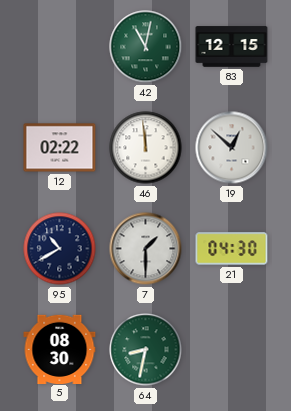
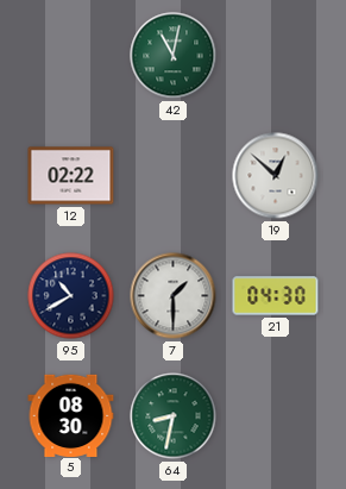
83: 12:15 -> none (232, 47)
46: 11:59 -> none (146, 148)
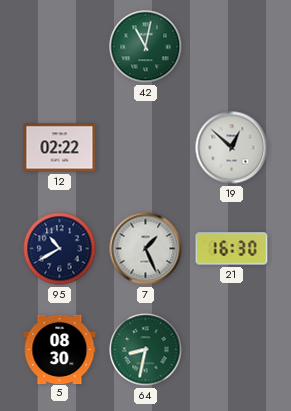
7: 1:30 -> 1:26 (146, 249)
21: 04:30 -> 16:30 (232, 249)
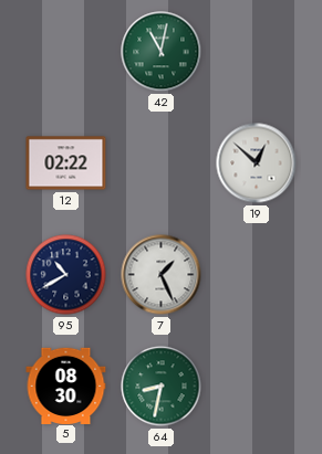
21: 16:30 -> none (232, 249)
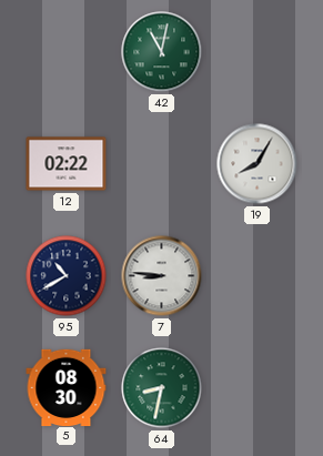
19: 12:52 -> 8:05 (258, 164)
7: 1:26 -> 8:46 (162, 276)
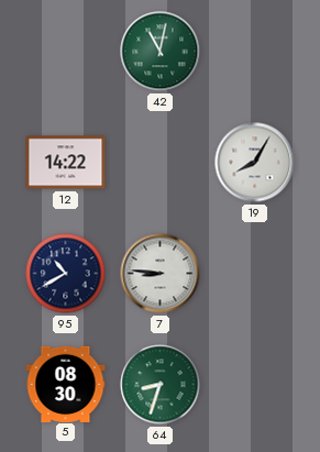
12: 02:22 -> 14:22 (66, 163)
64: 8:32 -> 8:33 (161, 385)
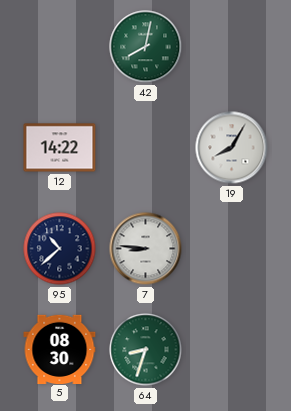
42: 11:02 -> 8:02 (146, 47)
95: 10:40 -> 10:38 (60, 249)
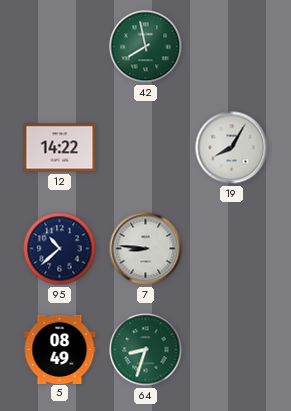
42: 8:02 -> 7:58 (146, 47)
5: 08:30 -> 08:49 (60, 349)
